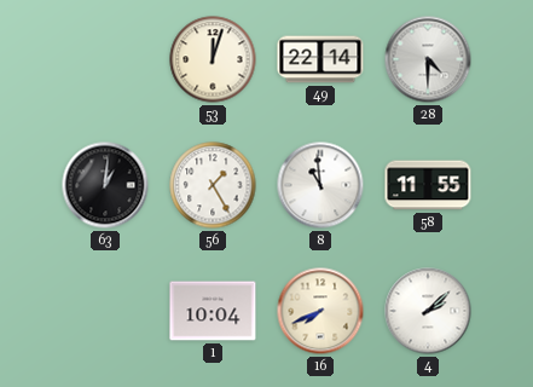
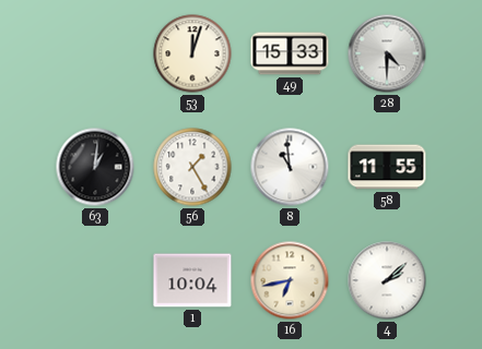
49: 22:14 -> 15:33 (290, 53)
16: 7:41 -> 6:43 (290, 280)
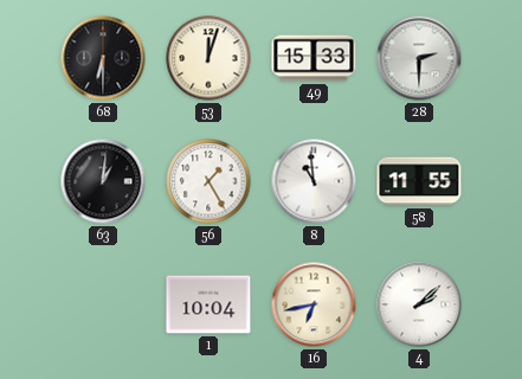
68: none -> 6:30 (103, 58)
28: 4:30 -> 2:30 (419, 58)
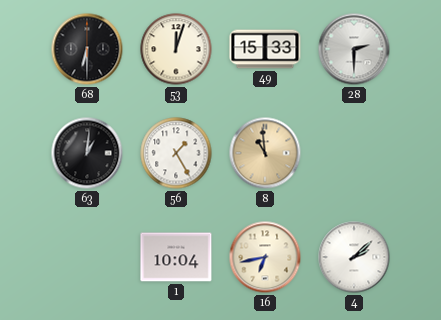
8 dial: white -> champagne (265, 153)
58: 11:55 -> none (419, 181)
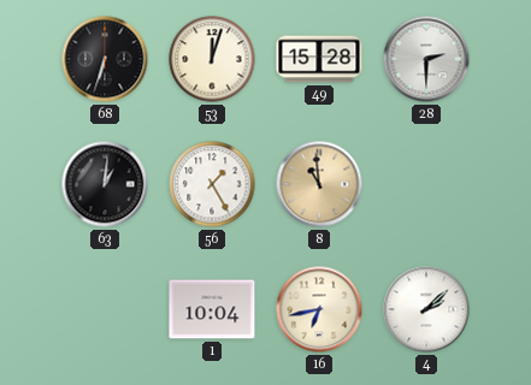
68: 6:30 -> 6:33 (105, 59)
49: 15:33 -> 15:28 (319, 59)
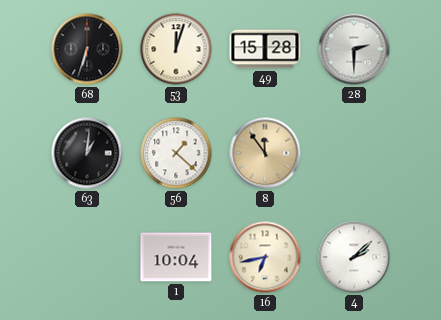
56: 1:25 -> 1:22 (176, 153)
8: 10:59 -> 11:54 (265, 153)
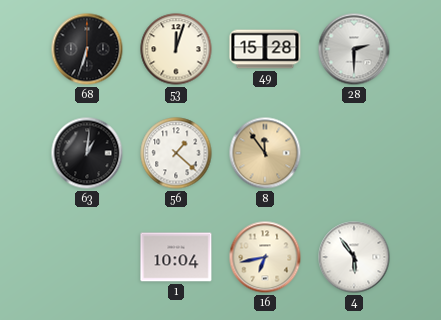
4: 2:08 -> 5:54 (354, 257)
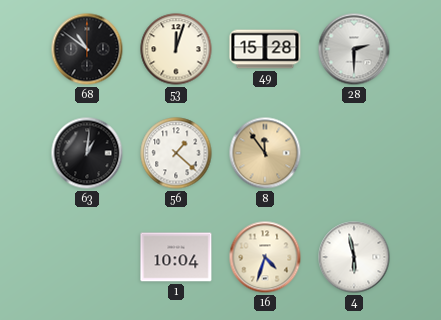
68: 6:33 -> 10:51 (87, 49)
16: 6:43 -> 4:33 (265, 257)
4: 5:54 -> 5:58 (354, 257)
